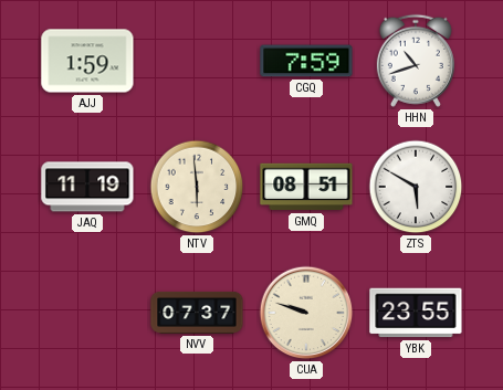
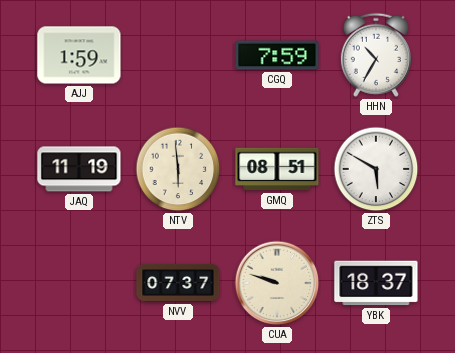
HHN: 10:42 -> 10:35 (376, 55)
YBK: 23:55 -> 18:37 (376, 283)
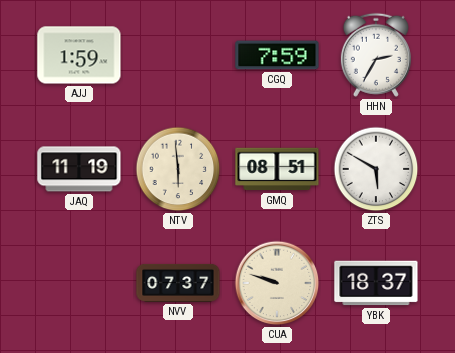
HHN: 10:35 -> 2:35 (376, 55)
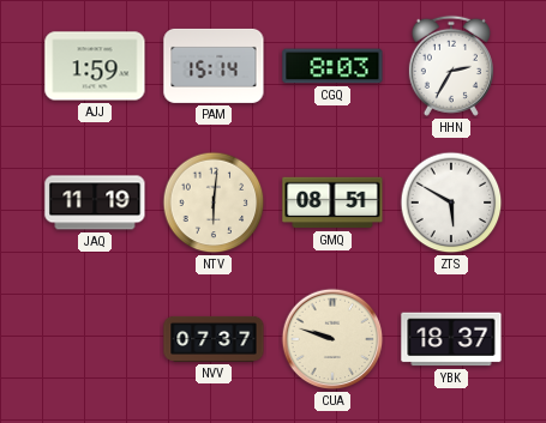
PAM: none -> 15:14 (214, 66)
CGQ: 7:59 -> 8:03 (332, 66)
NTV: 5:59 -> 6:01 (214, 203)
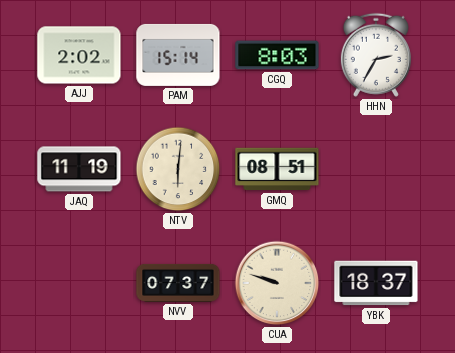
AJJ: 1:59 -> 2:02 (79, 55)
ZTS: 5:50 -> none (451, 203)
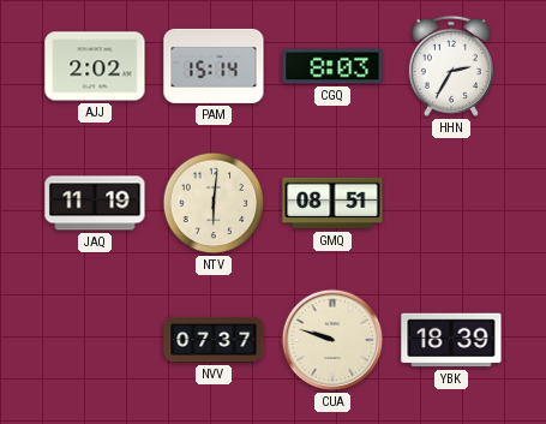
YBK: 18:37 -> 18:39 (451, 340)
